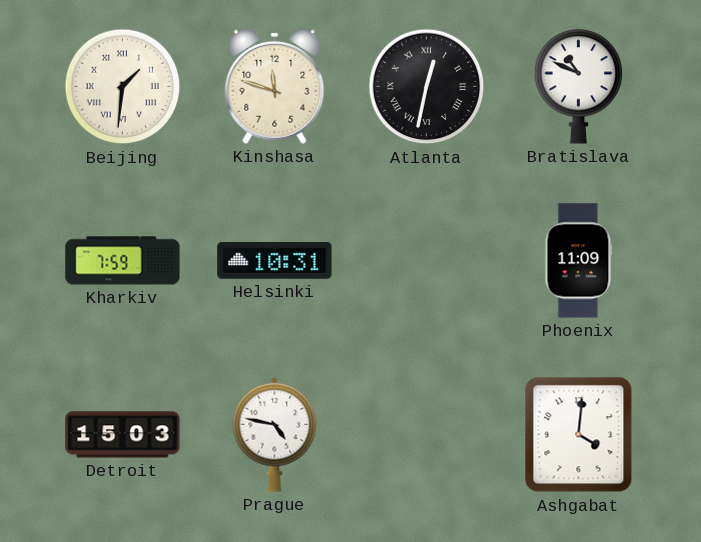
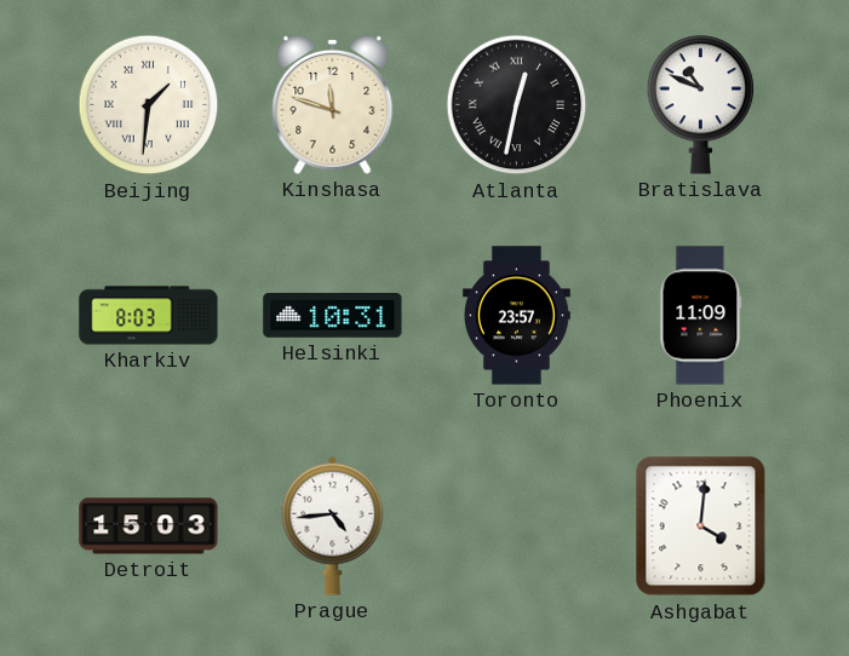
Kharkiv: 7:59 -> 8:03 (149, 316)
Toronto: none -> 23:57 (516, 316)
Prague: 4:47 -> 4:44 (333, 525)
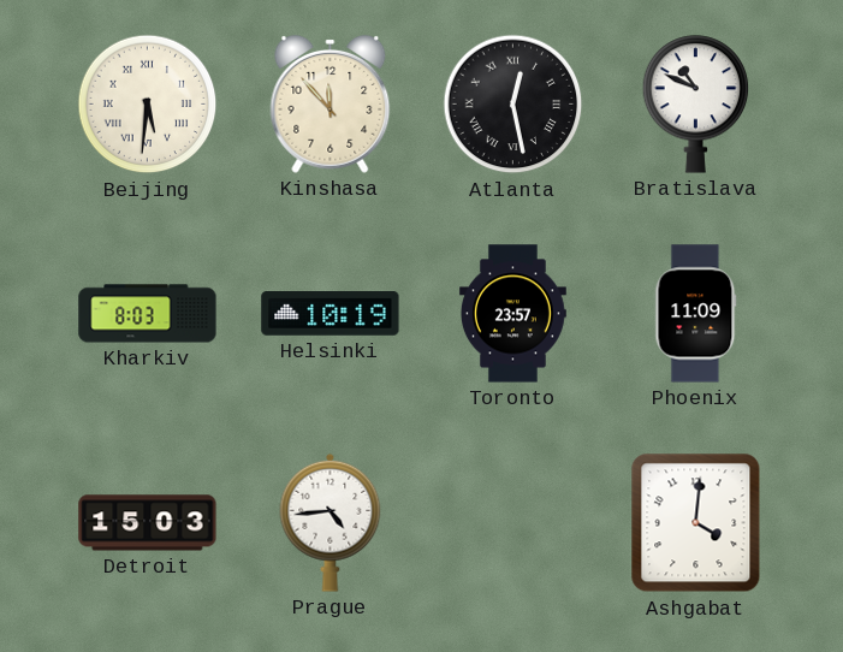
Beijing: 1:31 -> 5:31 (148, 105)
Kinshasa: 11:48 -> 11:53 (331, 103)
Atlanta: 12:32 -> 12:28 (513, 105)
Helsinki: 10:31 -> 10:19 (331, 314)
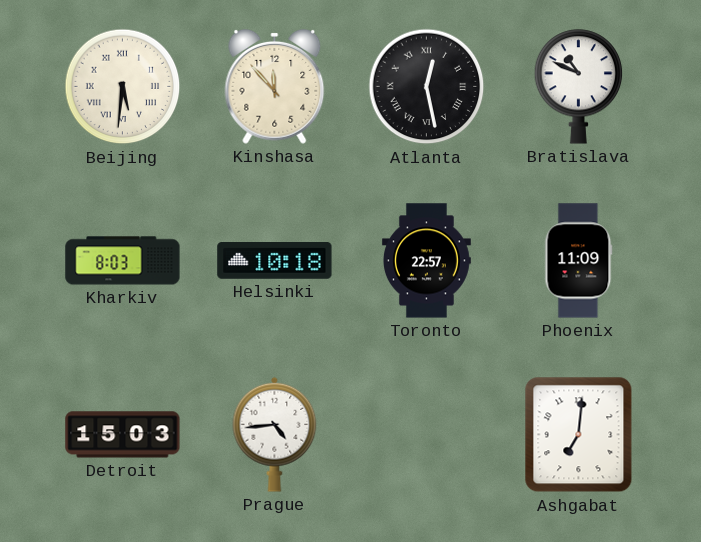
Helsinki: 10:19 -> 10:18 (275, 261)
Toronto: 23:57 -> 22:57 (426, 261)
Ashgabat: 4:01 -> 7:01 (579, 435)
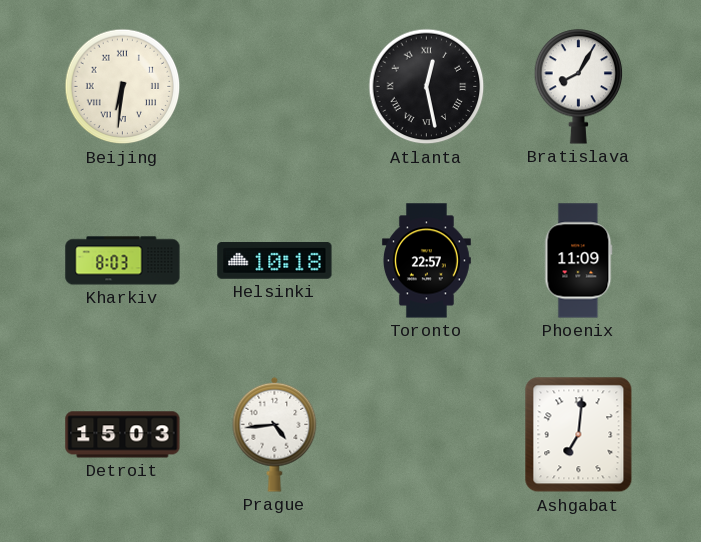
Beijing: 5:31 -> 6:31 (123, 87)
Kinshasa: 11:53 -> none (275, 86)
Bratislava: 10:49 -> 8:05 (579, 87)
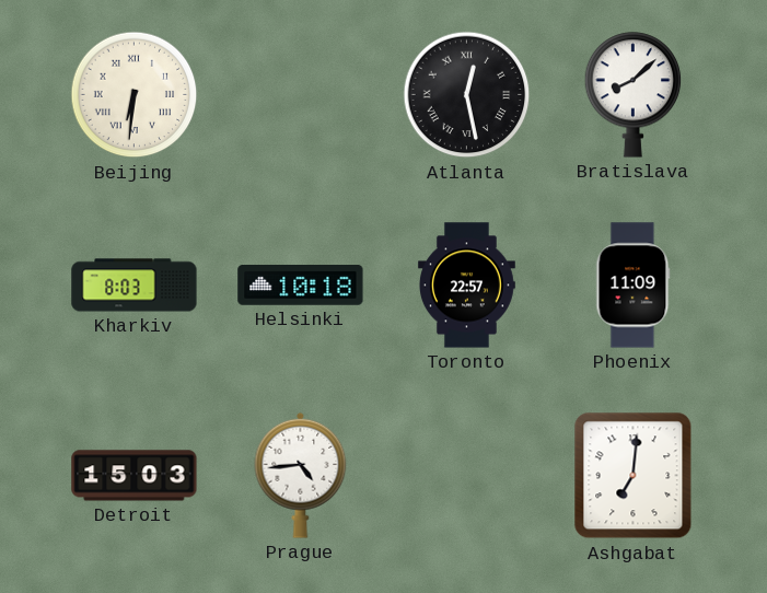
Bratislava: 8:05 -> 8:08 (634, 95)
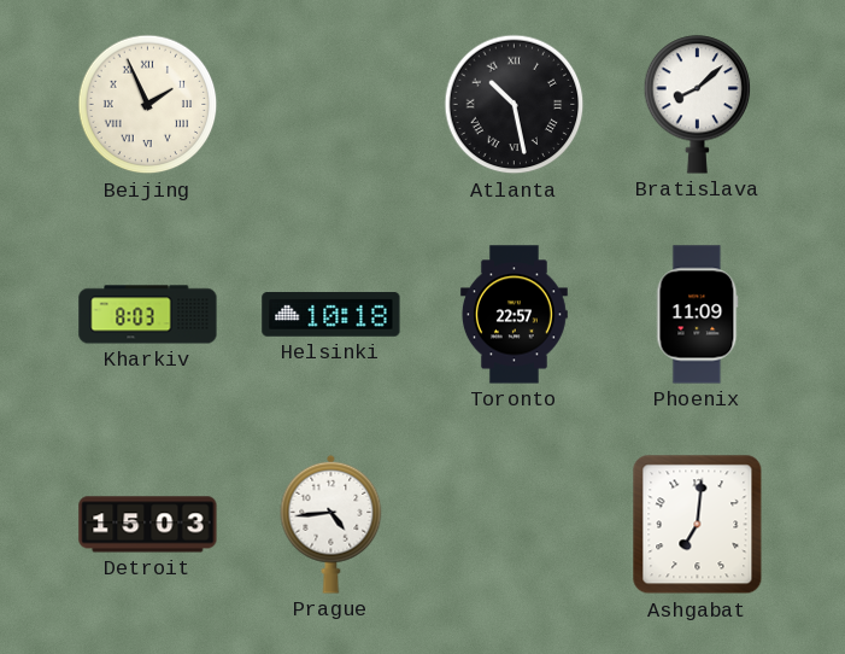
Beijing: 6:31 -> 1:56 (148, 105)
Atlanta: 12:28 -> 10:28 (515, 105)
